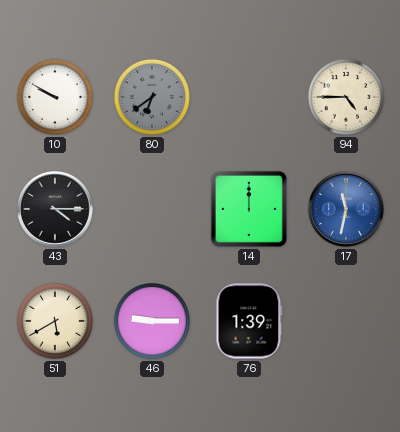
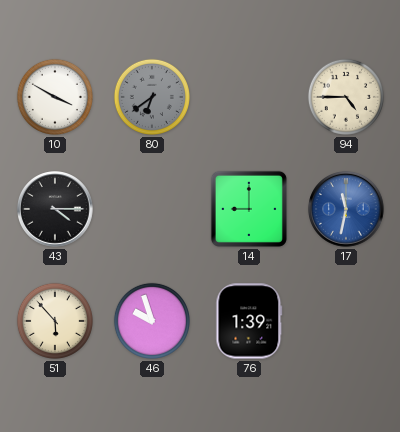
10: 9:50 -> 3:50 (55, 97)
14: 12:00 -> 9:00 (249, 209)
51: 5:40 -> 5:53 (55, 321)
46: 9:15 -> 9:57 (152, 321)
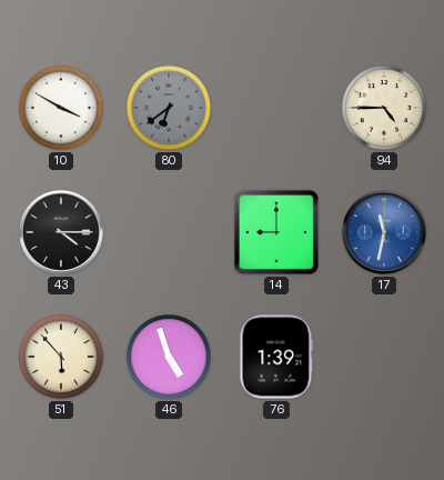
46: 9:57 -> 4:57 (169, 357)
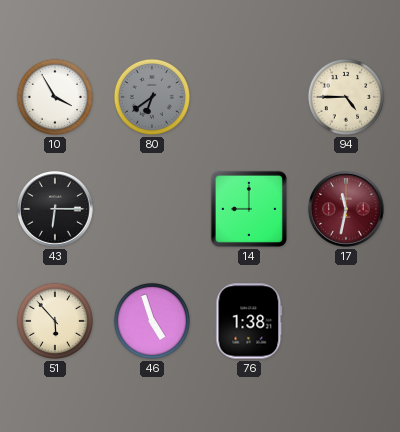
10: 3:50 -> 3:55 (55, 97)
43: 4:15 -> 6:15 (55, 209)
17 dial: blue -> burgundy (346, 209)
76: 1:39 -> 1:38 (249, 321)
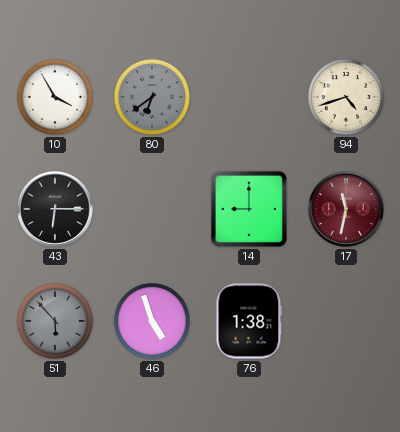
94: 4:45 -> 4:42 (346, 97)
51 dial: cream -> grey (55, 321)
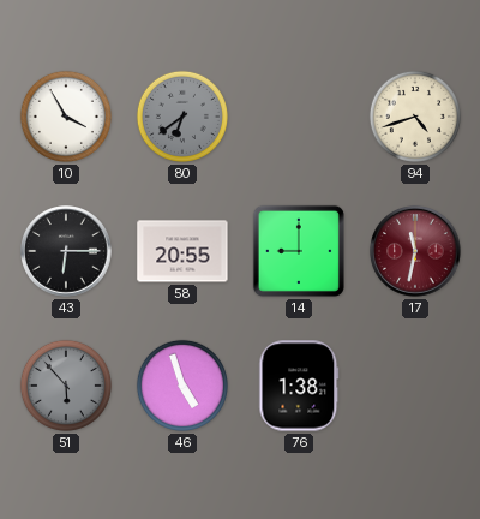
58: none -> 20:55 (182, 251)
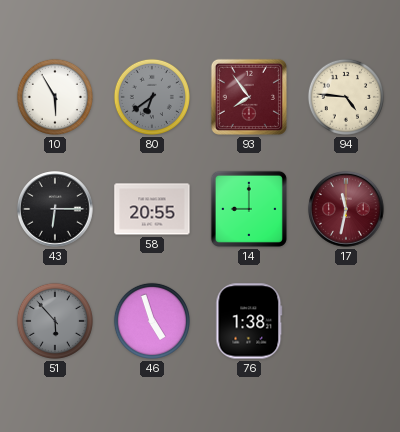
10: 3:55 -> 5:55 (55, 97)
93: none -> 7:54 (249, 97)
94: 4:42 -> 4:46 (346, 97)
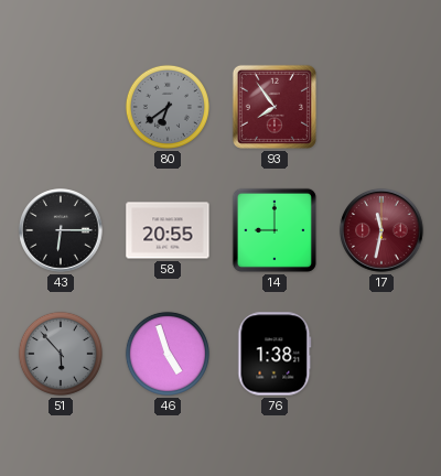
10: 5:55 -> none (55, 97)
94: 4:46 -> none (346, 97)
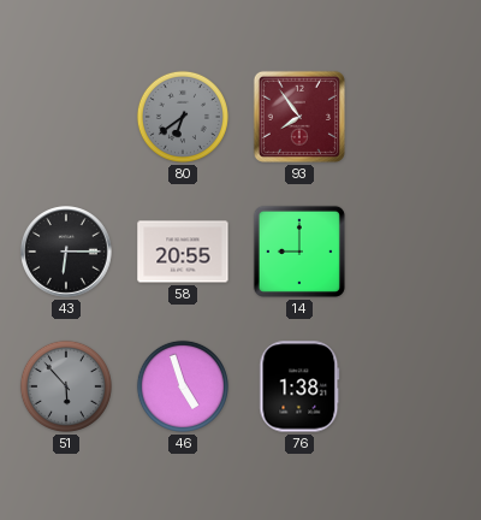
17: 11:32 -> none (381, 230)
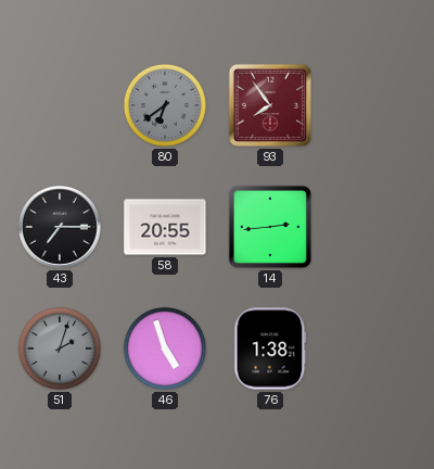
43: 6:15 -> 7:15 (60, 227)
14: 9:00 -> 2:44 (270, 227)
51: 5:53 -> 2:03 (60, 348)
